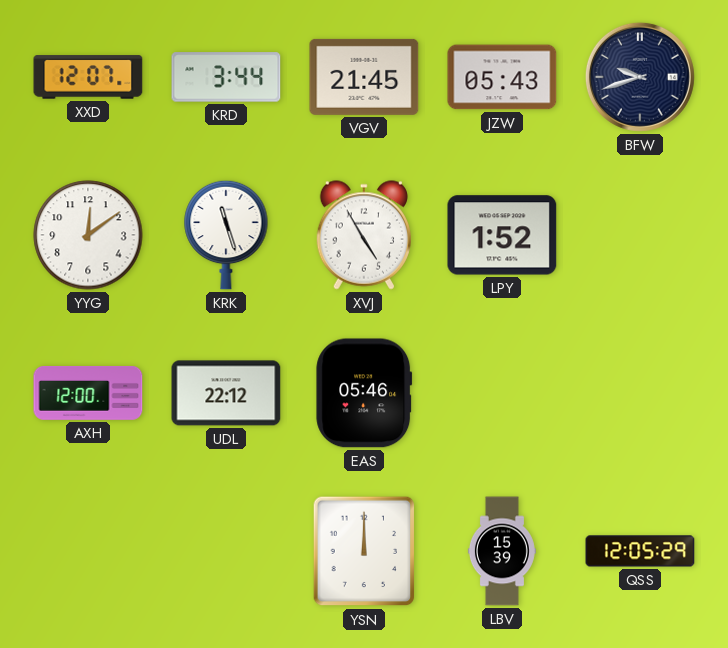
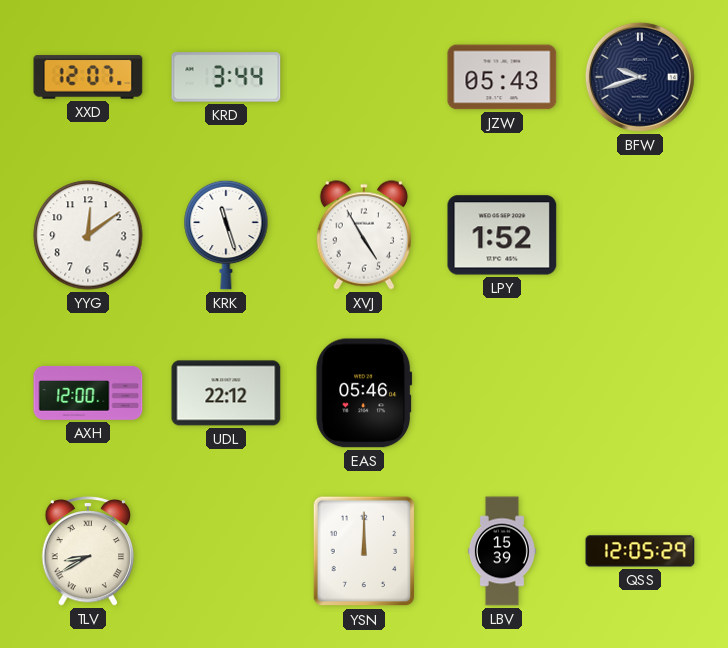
VGV: 21:45 -> none (364, 77)
TLV: none -> 8:40 (88, 551)
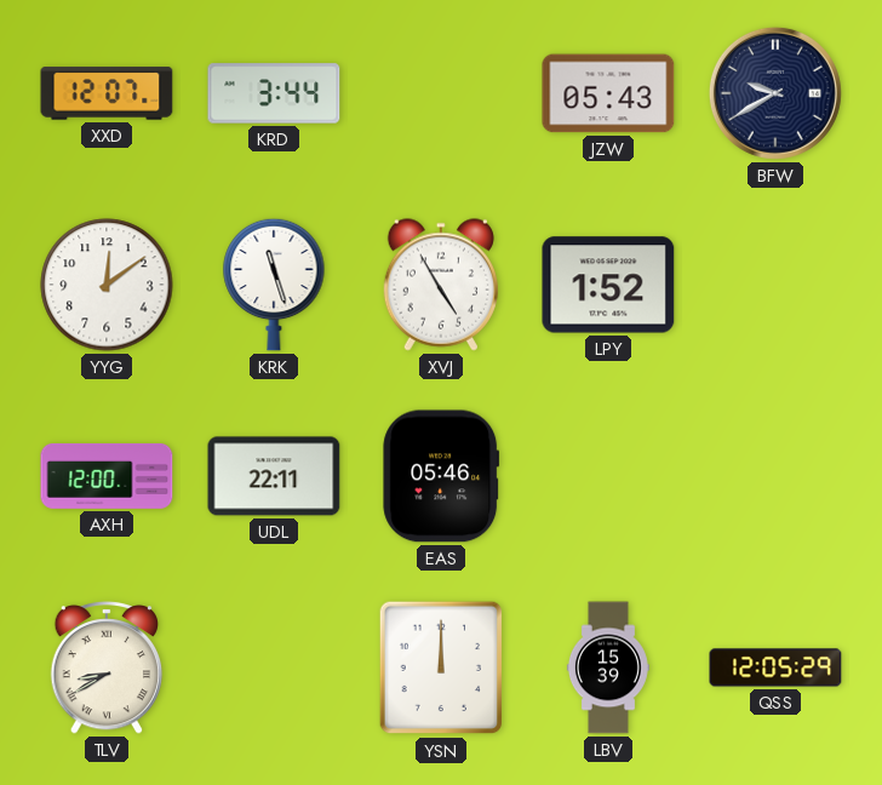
BFW: 9:42 -> 9:40 (775, 93)
UDL: 22:12 -> 22:11 (274, 476)
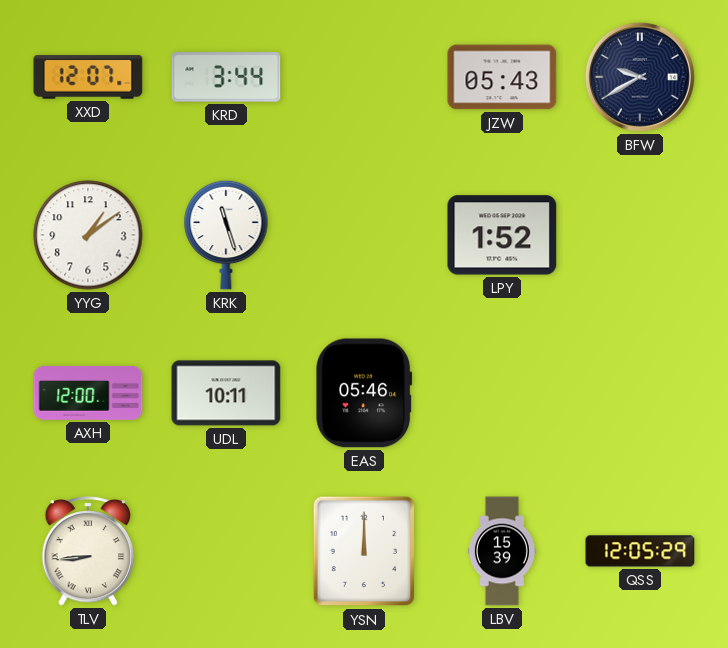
YYG: 12:09 -> 1:09 (88, 235)
XVJ: 4:55 -> none (441, 285)
UDL: 22:11 -> 10:11 (226, 393)
TLV: 8:40 -> 8:44 (88, 551)
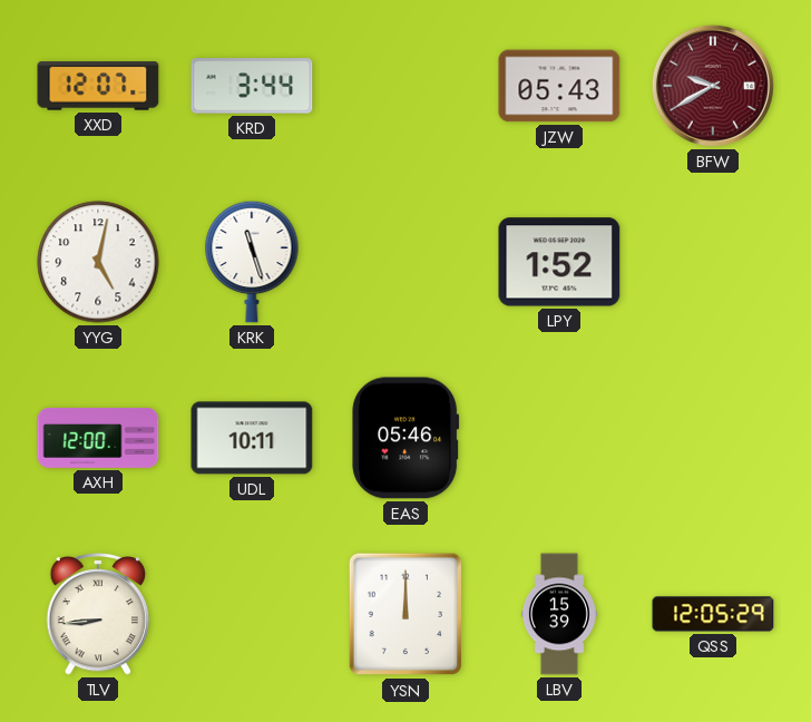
BFW dial: navy -> burgundy (713, 86)
YYG: 1:09 -> 5:02 (98, 262)
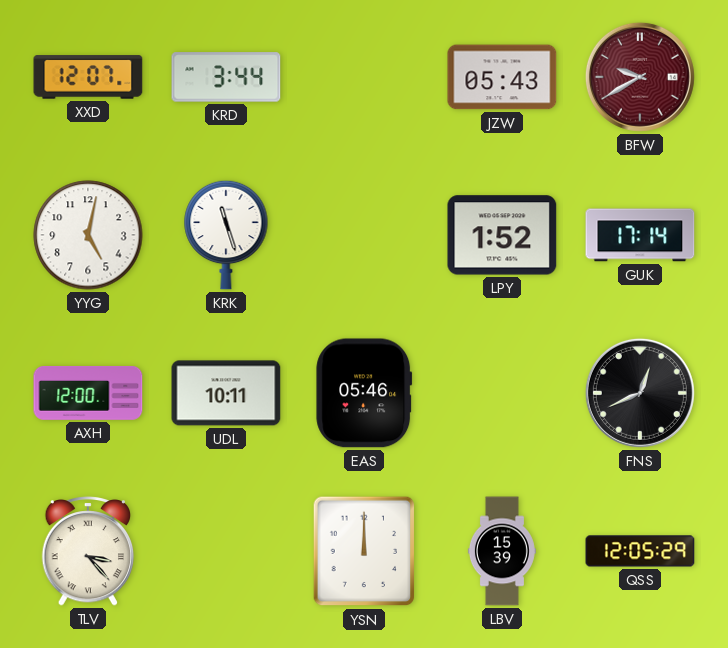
GUK: none -> 17:14 (640, 235)
FNS: none -> 12:41 (640, 393)
TLV: 8:44 -> 3:23 (88, 551)
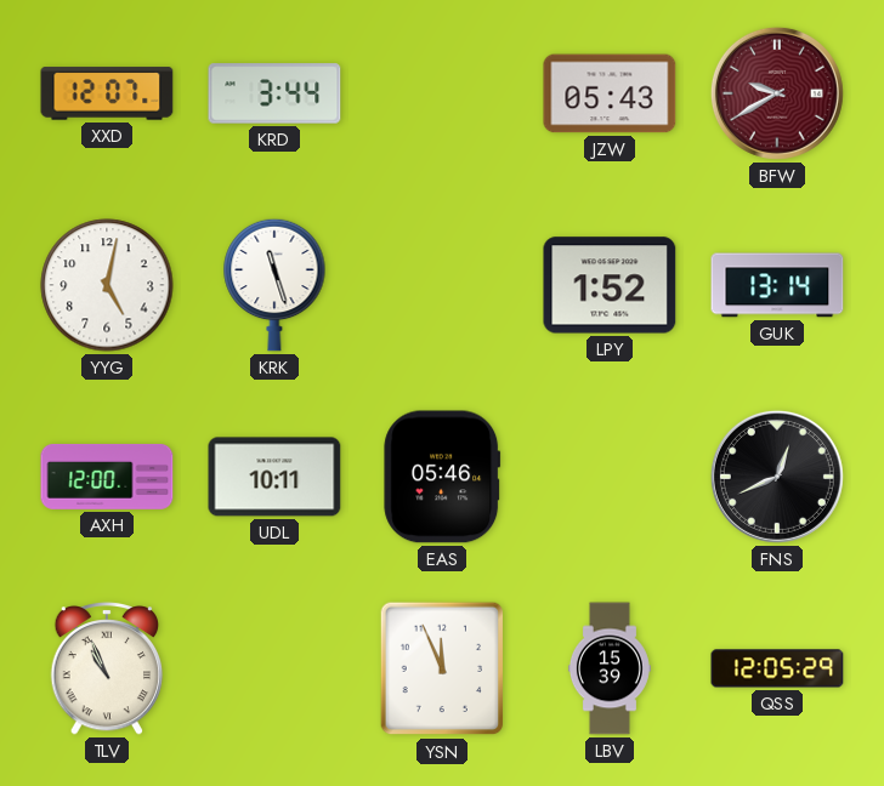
GUK: 17:14 -> 13:14 (777, 285)
TLV: 3:23 -> 10:56 (107, 668)
YSN: 12:00 -> 11:56 (442, 668)
